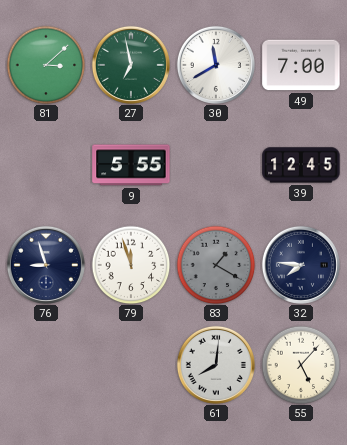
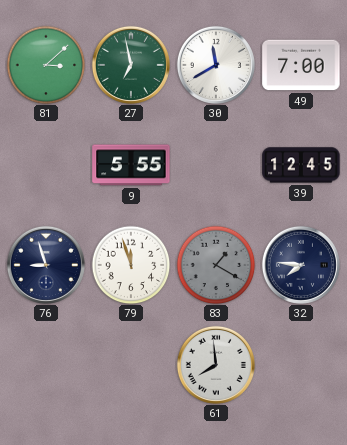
61: 8:01 -> 7:59 (216, 365)
55: 5:07 -> none (301, 365)
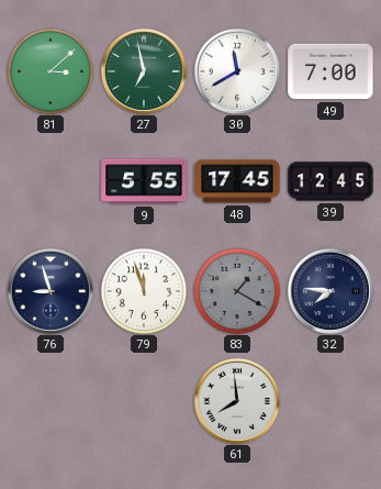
48: none -> 17:45 (237, 181)
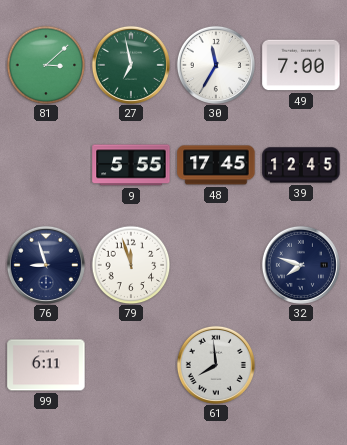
30: 11:40 -> 11:35 (216, 65)
83: 1:20 -> none (237, 291)
32: 7:46 -> 7:48 (301, 265)
99: none -> 6:11 (46, 365)
